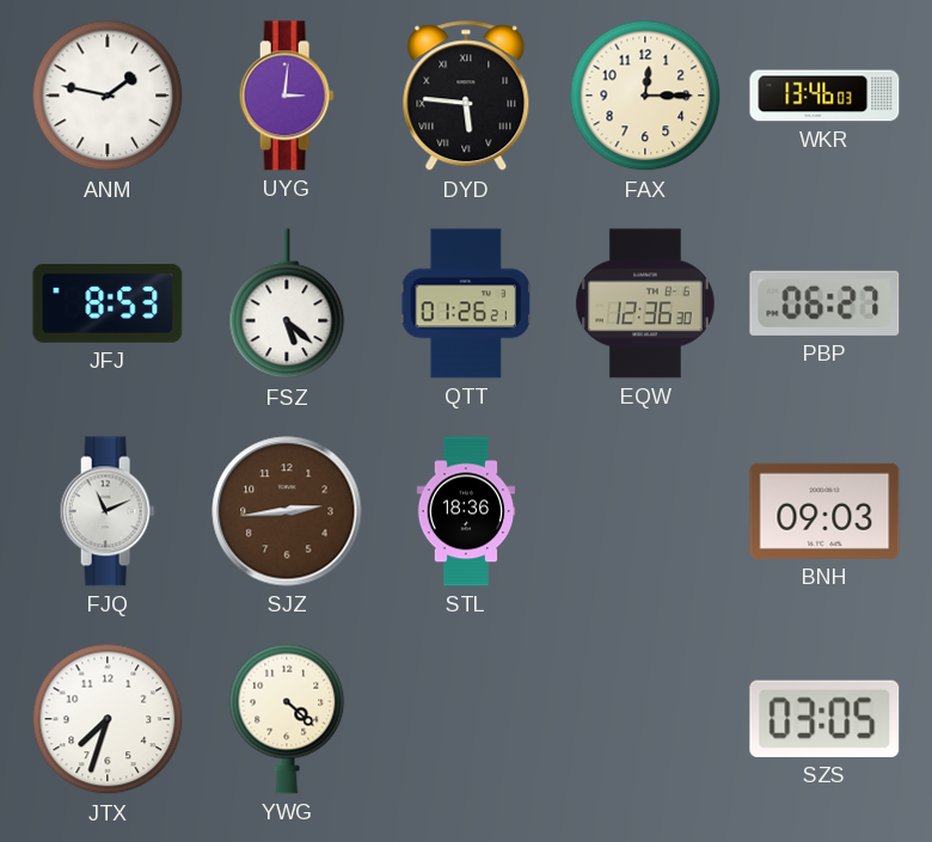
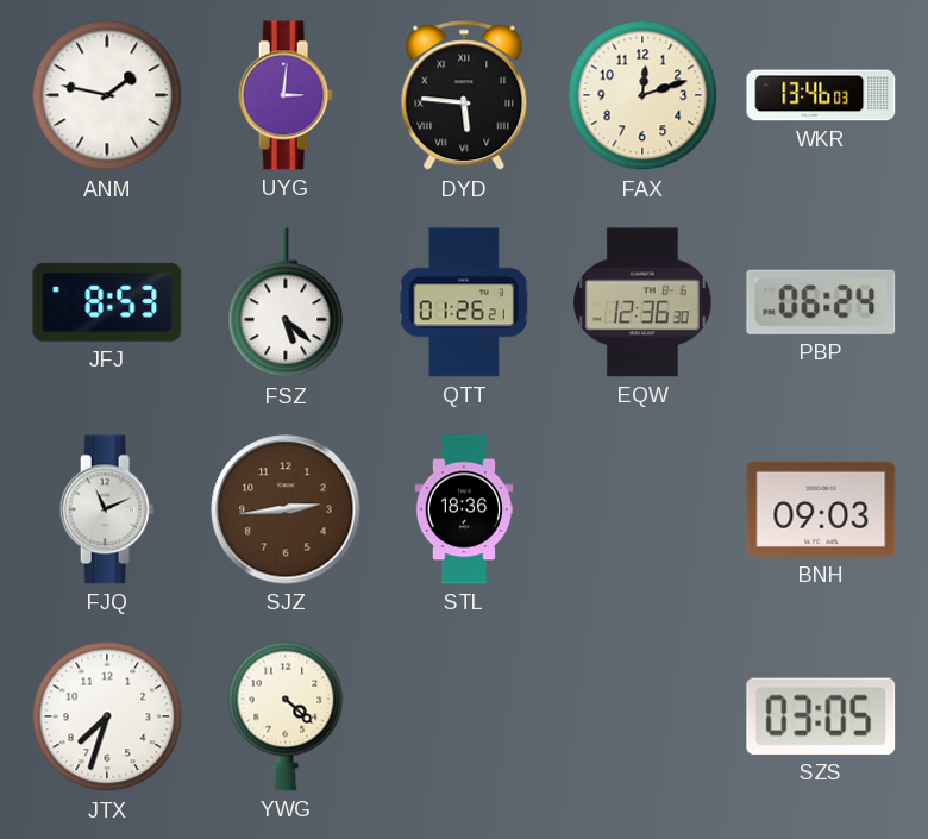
FAX: 12:15 -> 12:12 (642, 95)
PBP: 06:27 -> 06:24 (821, 302)
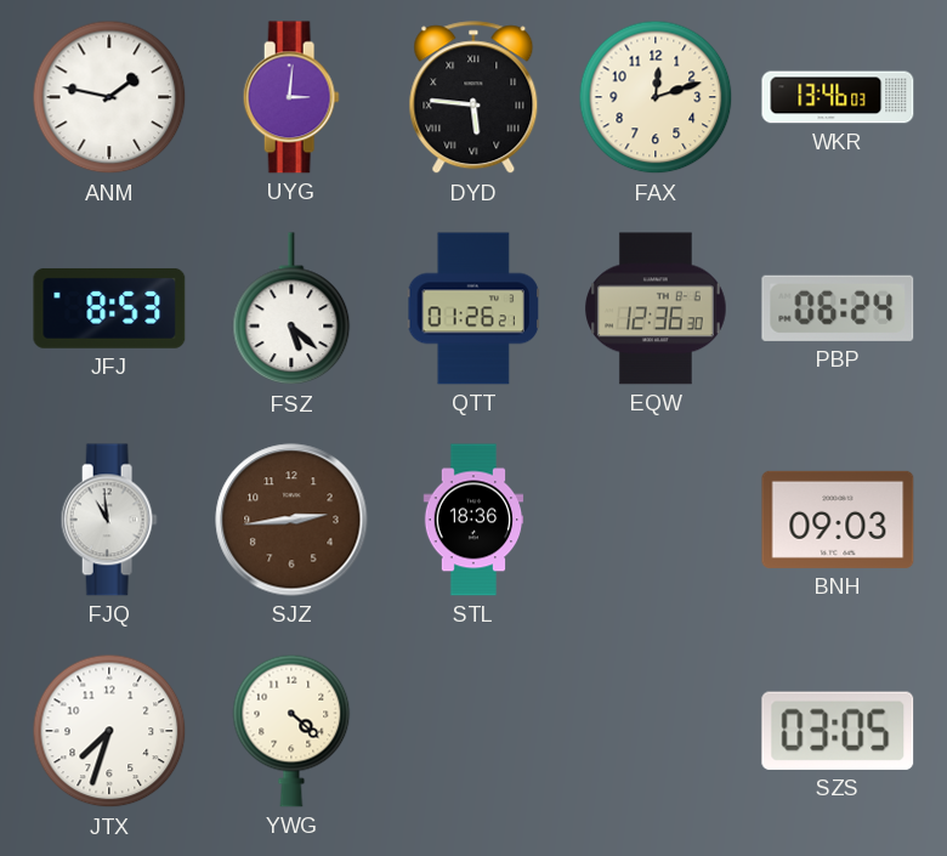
FJQ: 11:11 -> 10:59 (109, 520)
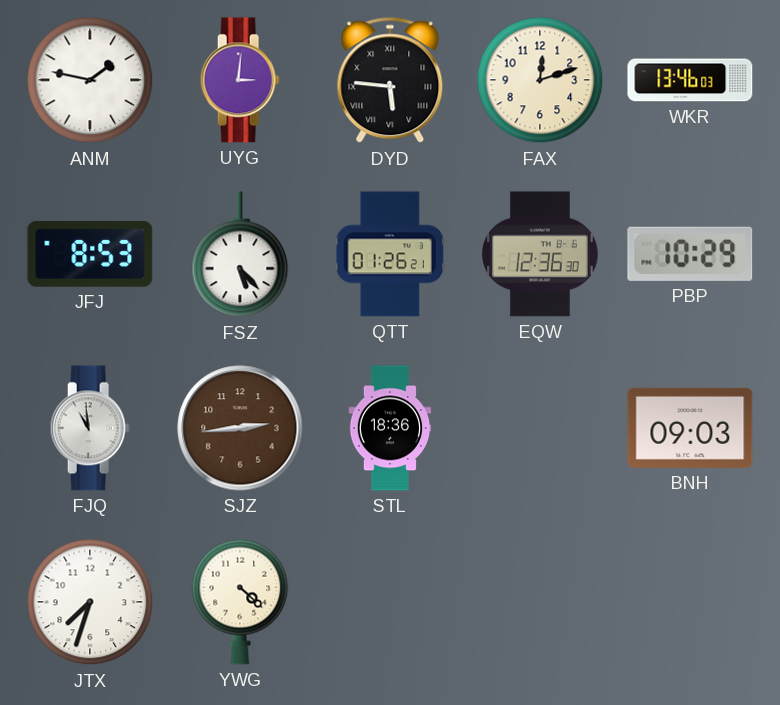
FSZ: 5:22 -> 5:23 (240, 255)
PBP: 06:24 -> 10:29 (690, 254)
SZS: 03:05 -> none (838, 731)
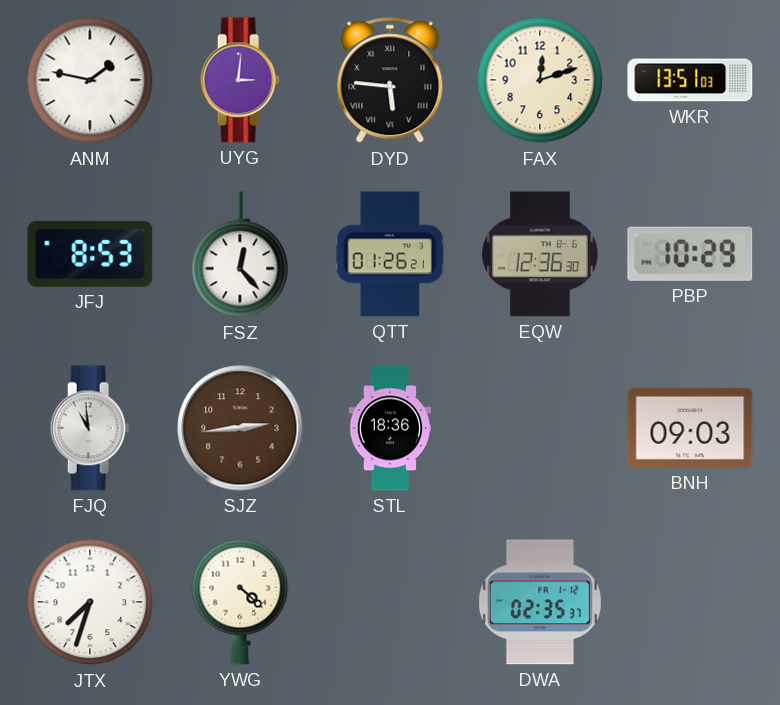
WKR: 13:46 -> 13:51 (690, 80)
FSZ: 5:23 -> 12:23 (240, 255)
DWA: none -> 02:35 (540, 602)
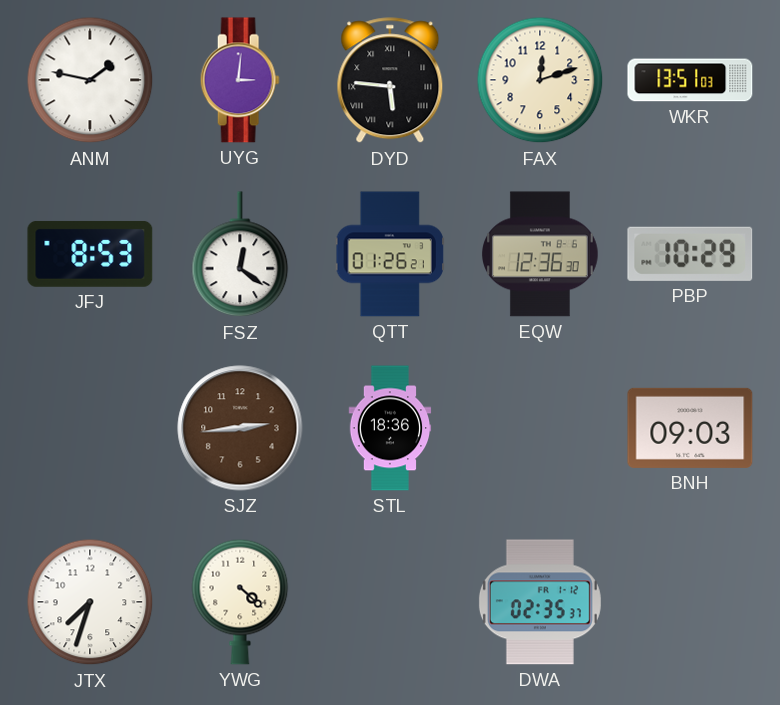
FSZ: 12:23 -> 12:21 (240, 255)
FJQ: 10:59 -> none (90, 428)
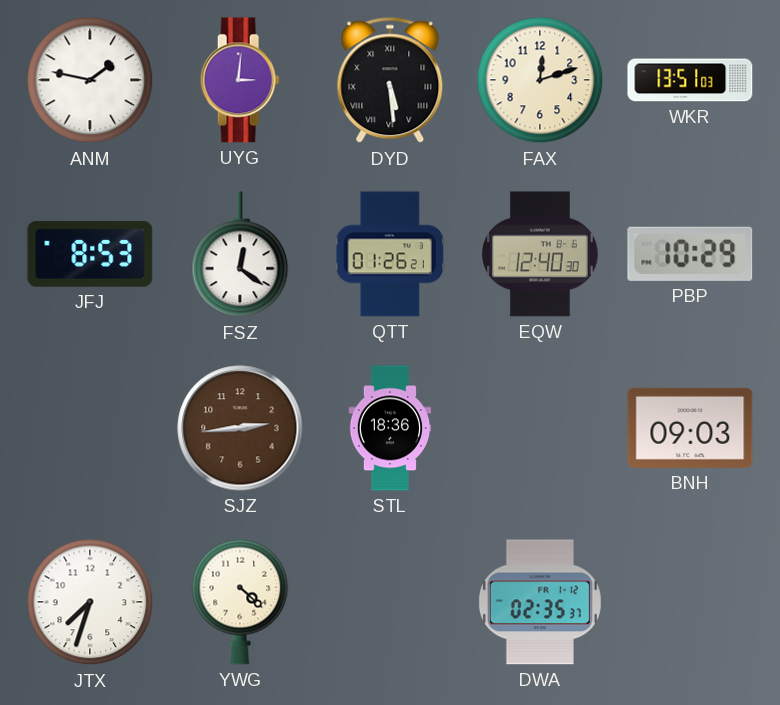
DYD: 5:46 -> 5:29 (390, 81)
EQW: 12:36 -> 12:40 (541, 254)
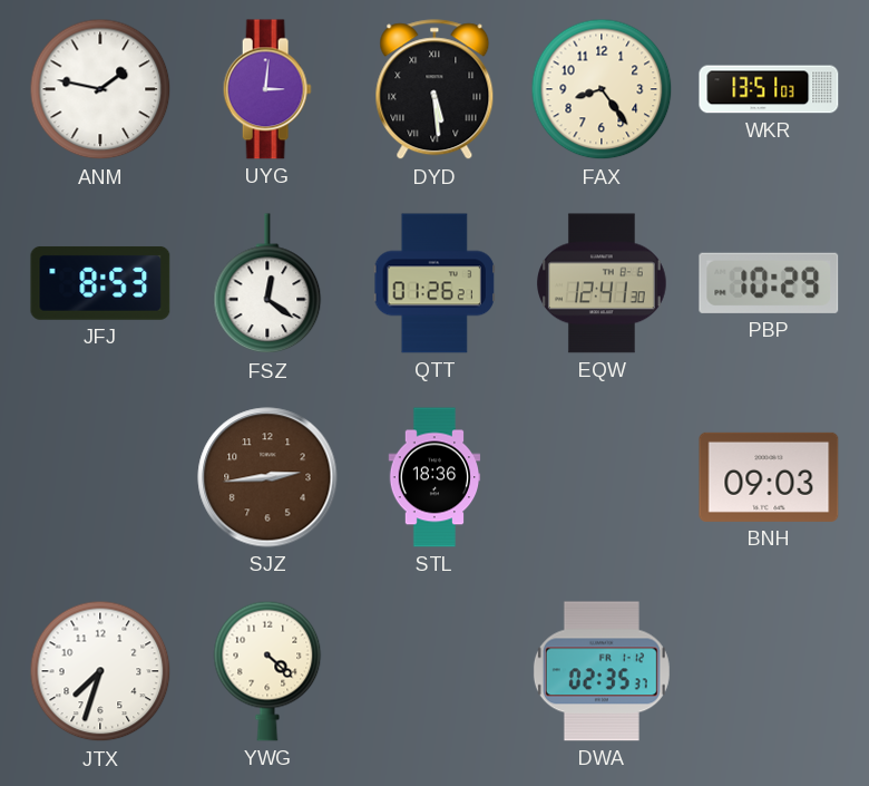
FAX: 12:12 -> 8:24 (602, 89)
EQW: 12:40 -> 12:41 (603, 283)
